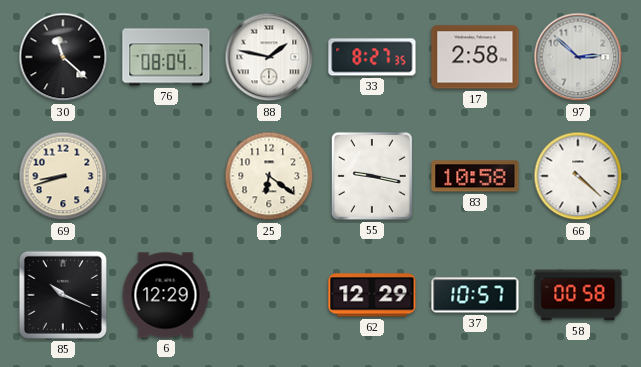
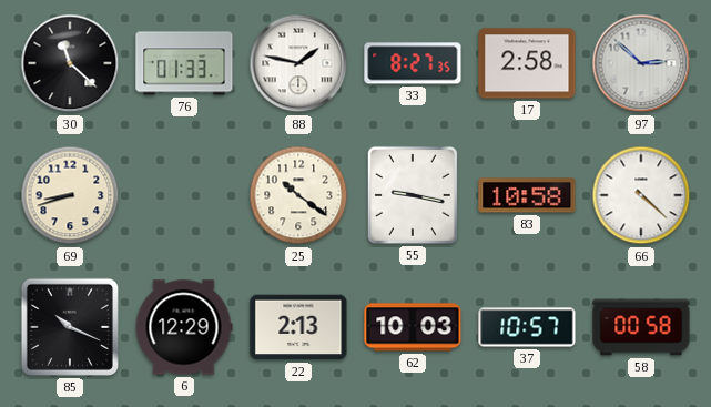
76: 08:04 -> 01:33 (184, 63)
25: 6:21 -> 10:21 (298, 195)
22: none -> 2:13 (298, 327)
62: 12:29 -> 10:03 (413, 327)
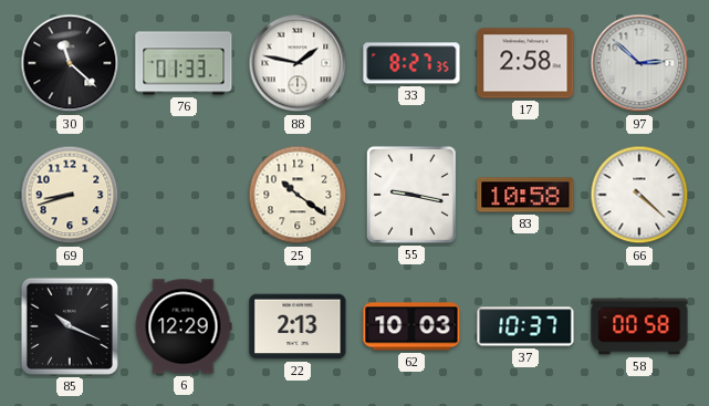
37: 10:57 -> 10:37 (525, 326)
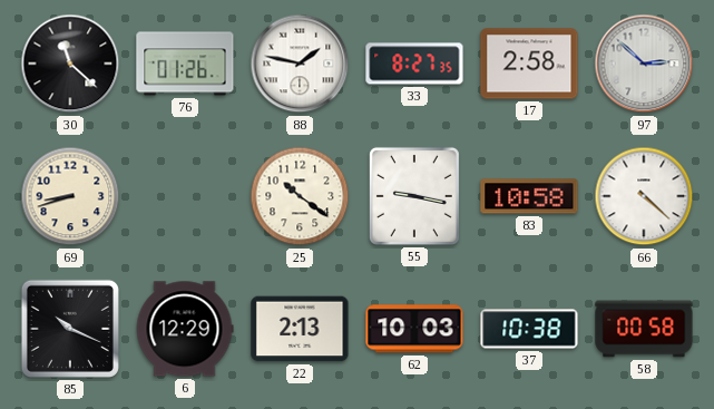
76: 01:33 -> 01:26 (185, 64)
37: 10:37 -> 10:38 (529, 329)
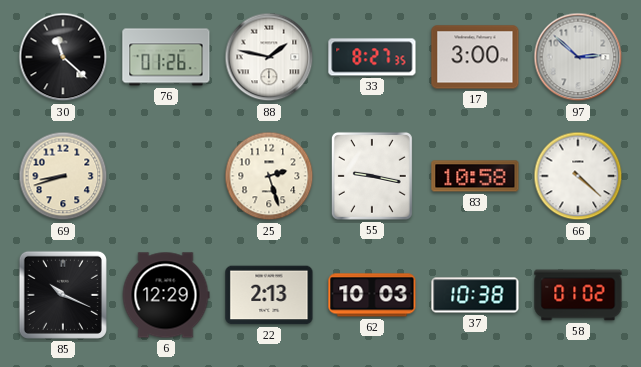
17: 2:58 -> 3:00 (475, 57)
25: 10:21 -> 2:27 (269, 176)
58: 00:58 -> 01:02 (578, 295)
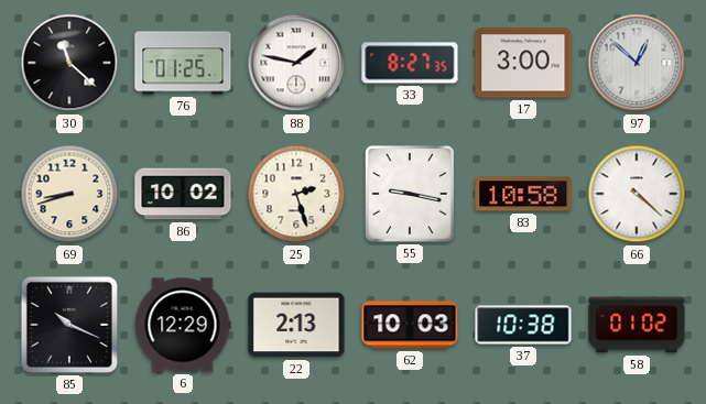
76: 01:26 -> 01:25 (183, 63)
97: 2:52 -> 12:52 (637, 63)
86: none -> 10:02 (183, 194)
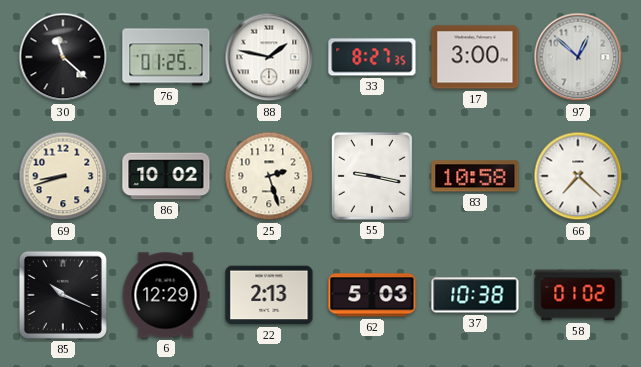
66: 4:22 -> 7:22 (578, 176)
62: 10:03 -> 5:03 (372, 295)
